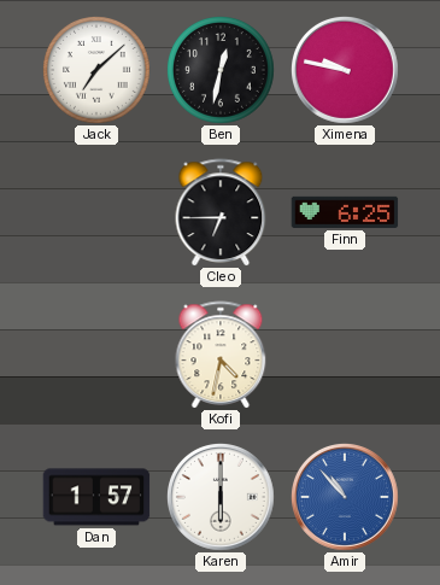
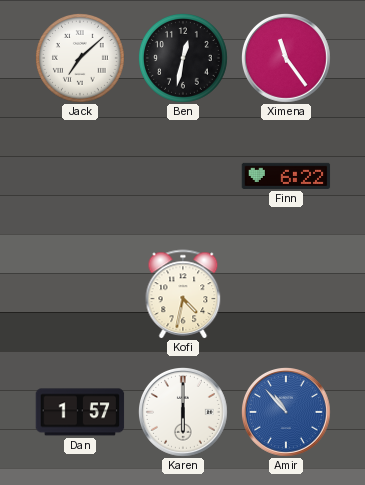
Ximena: 9:47 -> 11:24 (287, 59)
Cleo: 6:45 -> none (221, 212)
Finn: 6:25 -> 6:22 (286, 176)
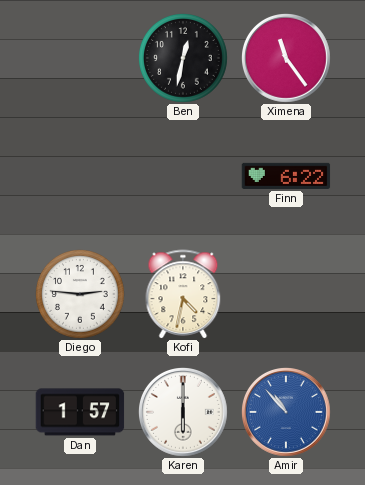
Jack: 7:08 -> none (81, 59)
Diego: none -> 2:46 (81, 295)
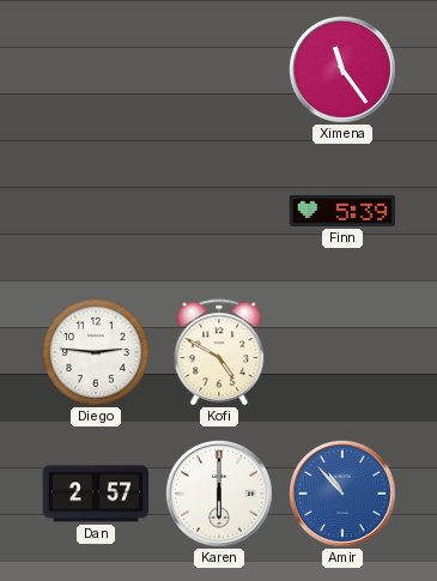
Ben: 12:32 -> none (184, 59)
Finn: 6:22 -> 5:39 (342, 211)
Kofi: 4:32 -> 4:50 (219, 352)
Dan: 1:57 -> 2:57 (96, 494)
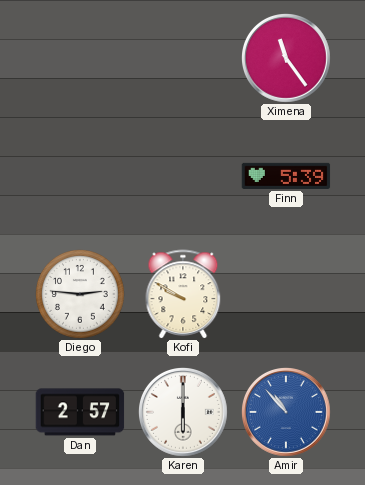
Kofi: 4:50 -> 9:50 (183, 294)
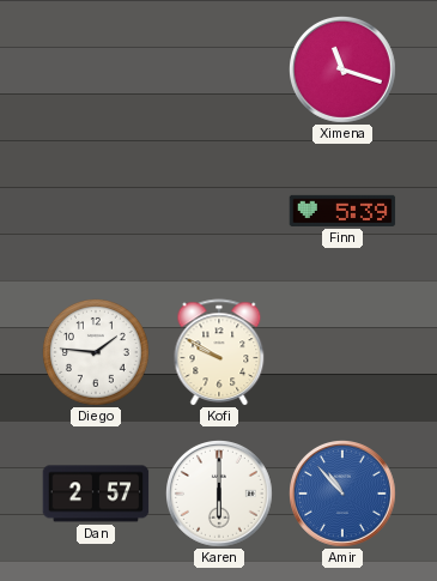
Ximena: 11:24 -> 11:18 (344, 71)
Diego: 2:46 -> 1:46 (97, 353)
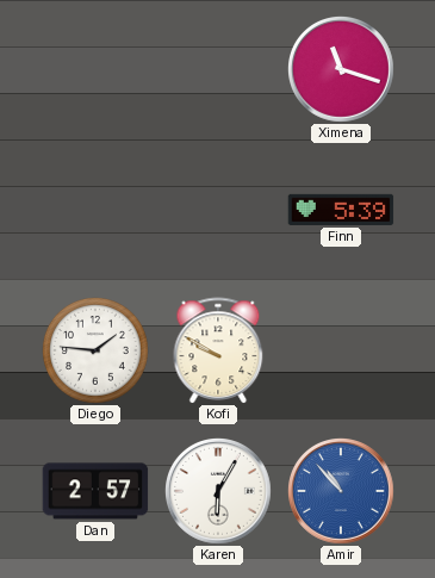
Karen: 6:00 -> 6:05 (219, 492)
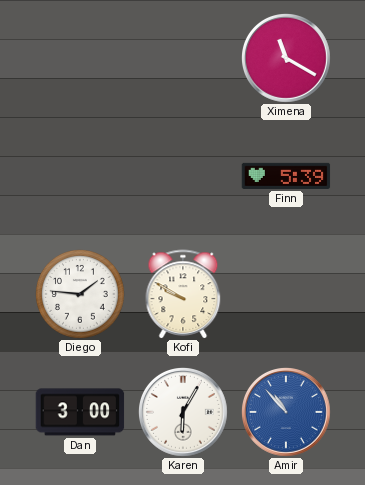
Ximena: 11:18 -> 11:20 (287, 59)
Dan: 2:57 -> 3:00 (80, 412)
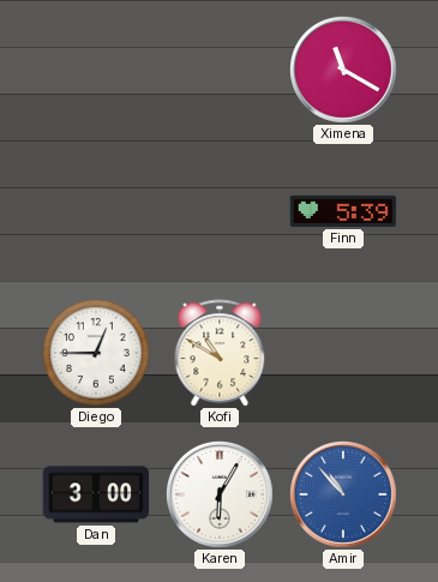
Diego: 1:46 -> 12:45 (97, 354)
Kofi: 9:50 -> 10:50 (220, 353)
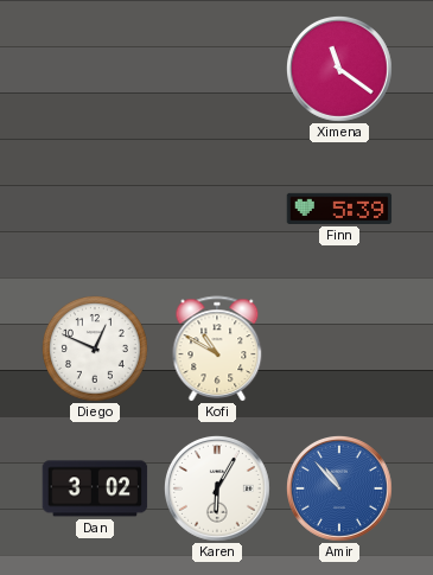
Ximena: 11:20 -> 11:21 (340, 70)
Diego: 12:45 -> 12:49 (96, 350)
Dan: 3:00 -> 3:02 (95, 488)
